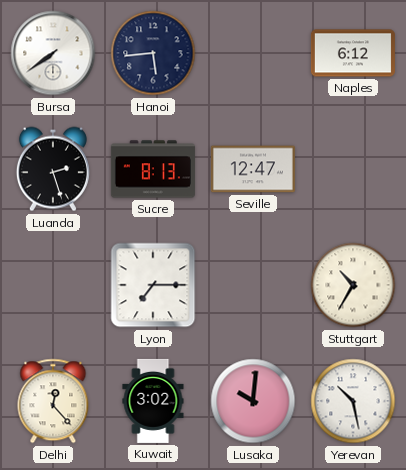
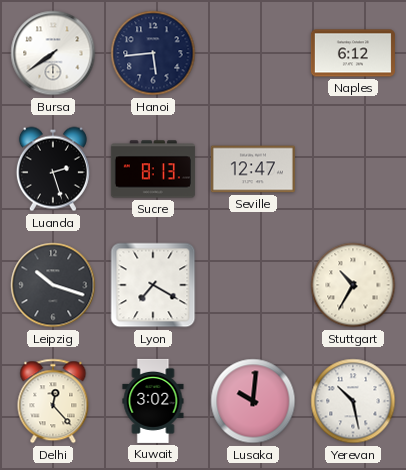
Leipzig: none -> 10:18 (53, 285)
Lyon: 7:15 -> 7:20 (153, 285)
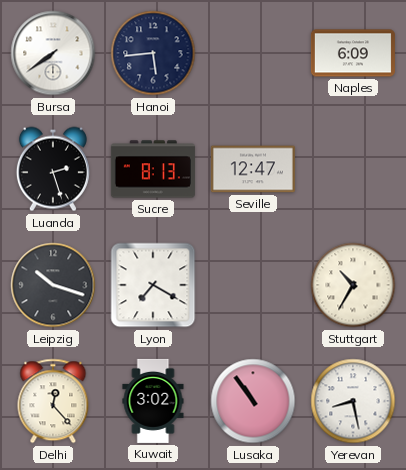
Naples: 6:12 -> 6:09 (353, 53)
Lusaka: 10:01 -> 10:54 (253, 401)
Yerevan: 10:28 -> 8:28 (353, 401)
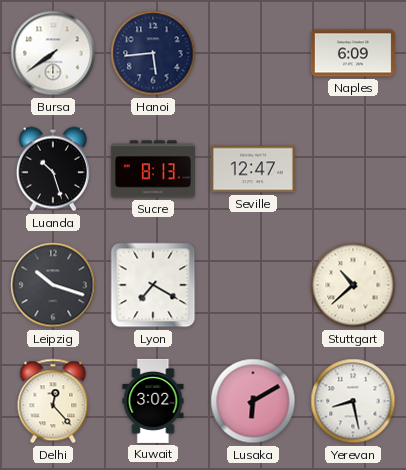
Luanda: 2:27 -> 10:27 (53, 169)
Stuttgart: 10:35 -> 10:38 (353, 285)
Lusaka: 10:54 -> 6:10 (253, 401)
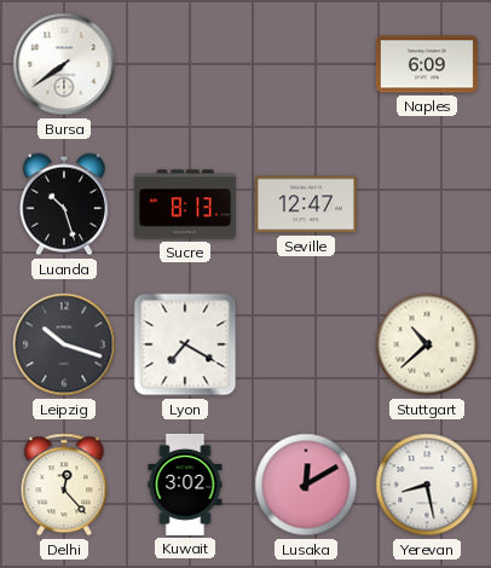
Hanoi: 5:44 -> none (153, 53)
Lusaka: 6:10 -> 12:10 (306, 485)
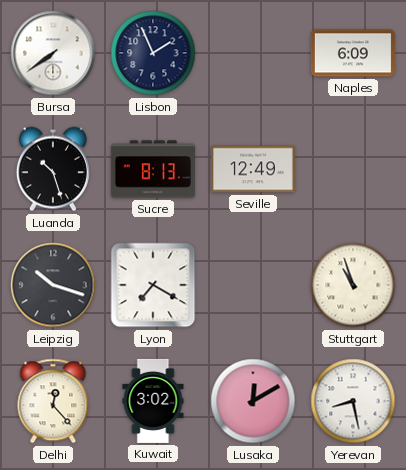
Lisbon: none -> 1:56 (153, 53)
Seville: 12:47 -> 12:49 (253, 169)
Stuttgart: 10:38 -> 10:57 (353, 285)
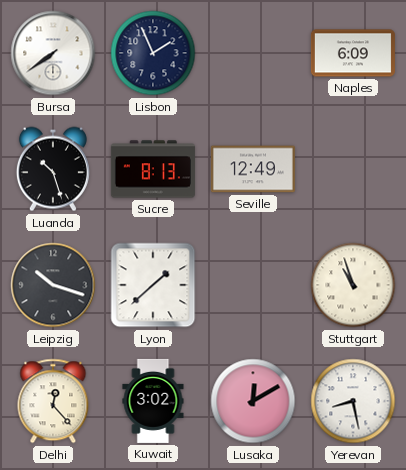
Lyon: 7:20 -> 1:38 (153, 285)
